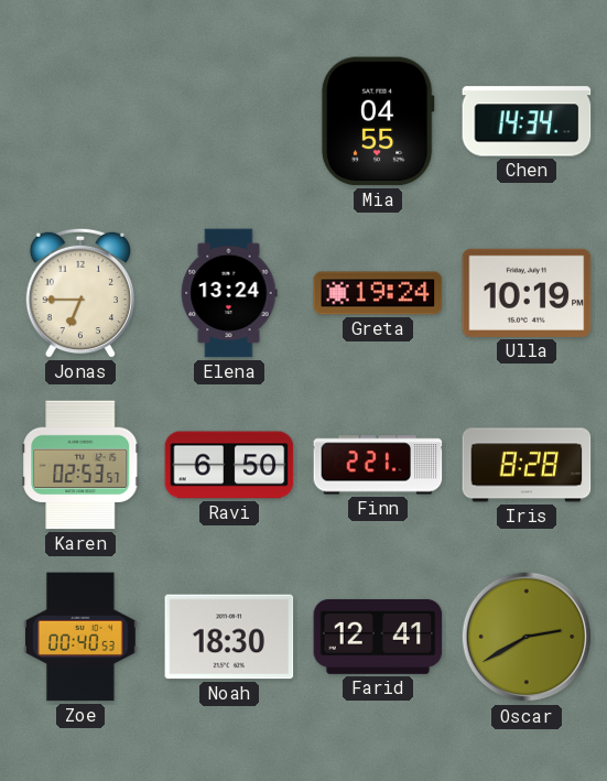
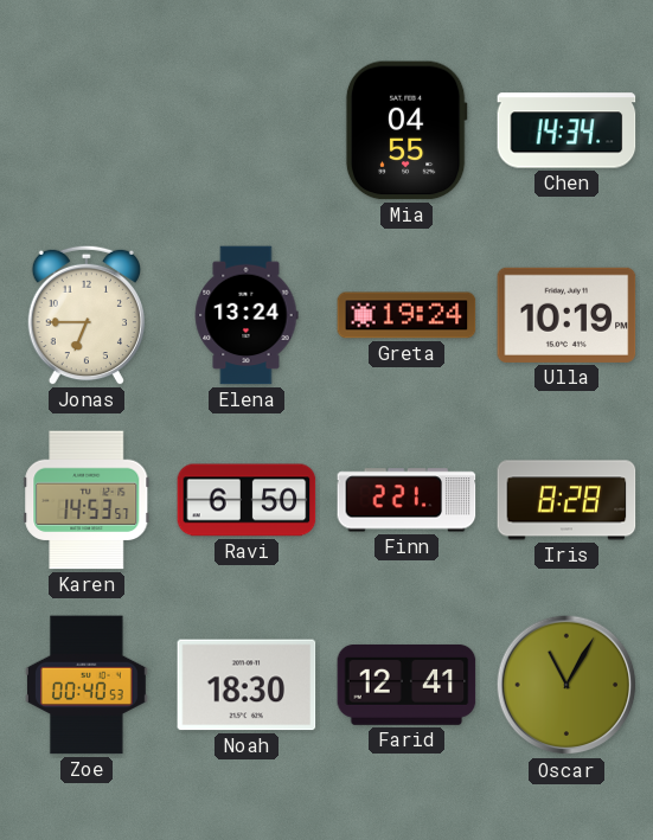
Karen: 02:53 -> 14:53 (87, 500)
Oscar: 2:40 -> 11:05 (566, 685)
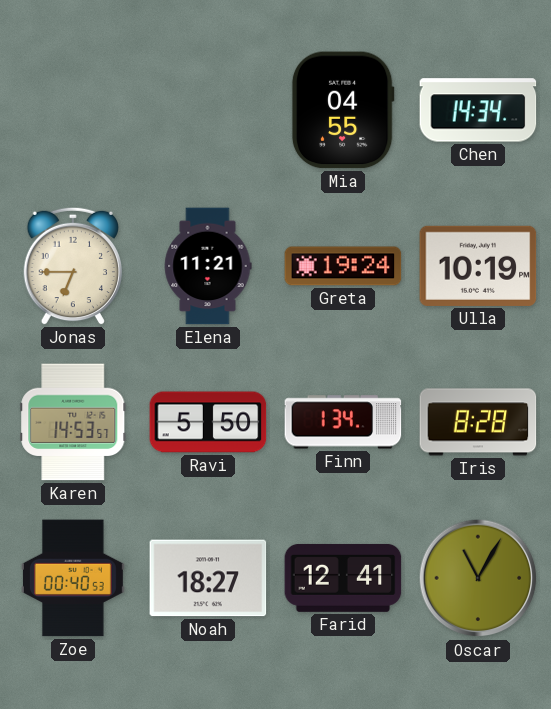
Elena: 13:24 -> 11:21 (208, 266)
Ravi: 6:50 -> 5:50 (208, 422)
Finn: 2:21 -> 1:34 (343, 422)
Noah: 18:30 -> 18:27 (208, 578)
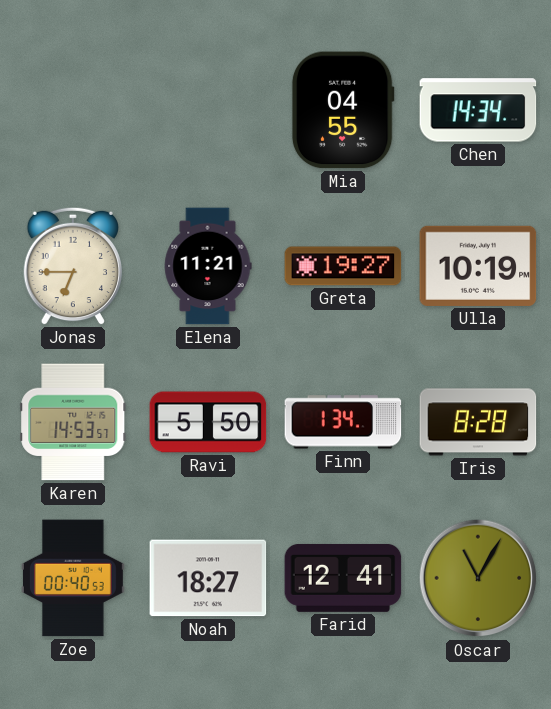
Greta: 19:24 -> 19:27 (343, 266)
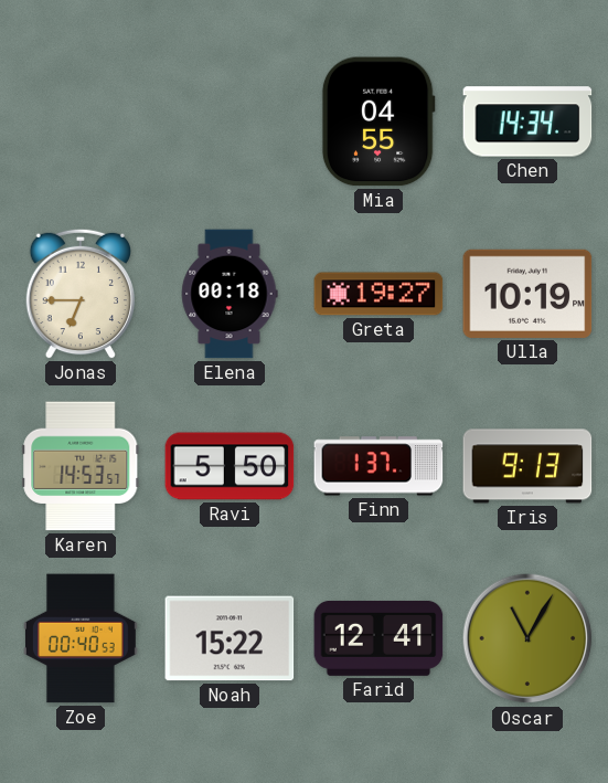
Elena: 11:21 -> 00:18 (230, 294)
Finn: 1:34 -> 1:37 (378, 466)
Iris: 8:28 -> 9:13 (527, 466)
Noah: 18:27 -> 15:22 (230, 638)
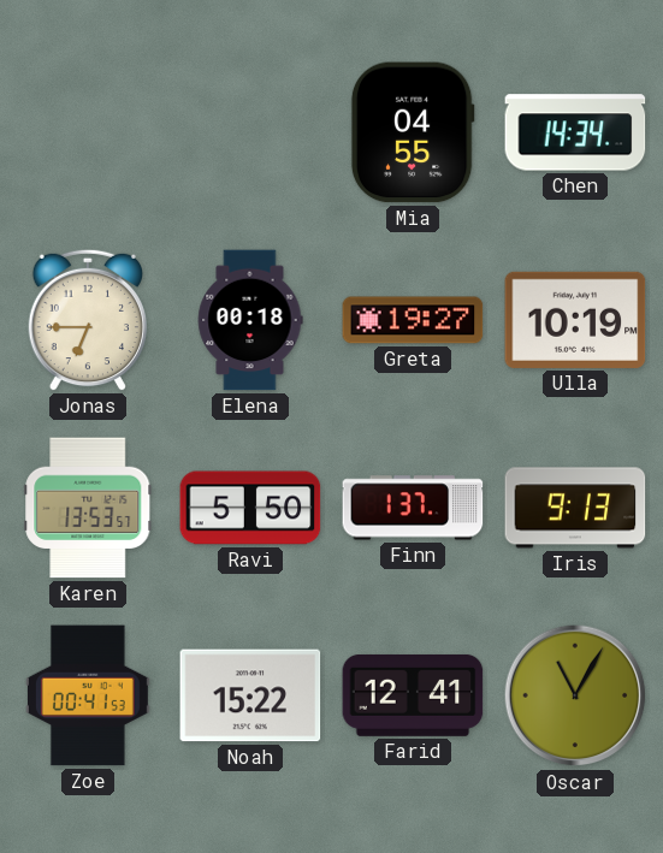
Karen: 14:53 -> 13:53 (88, 508)
Zoe: 00:40 -> 00:41 (88, 695)
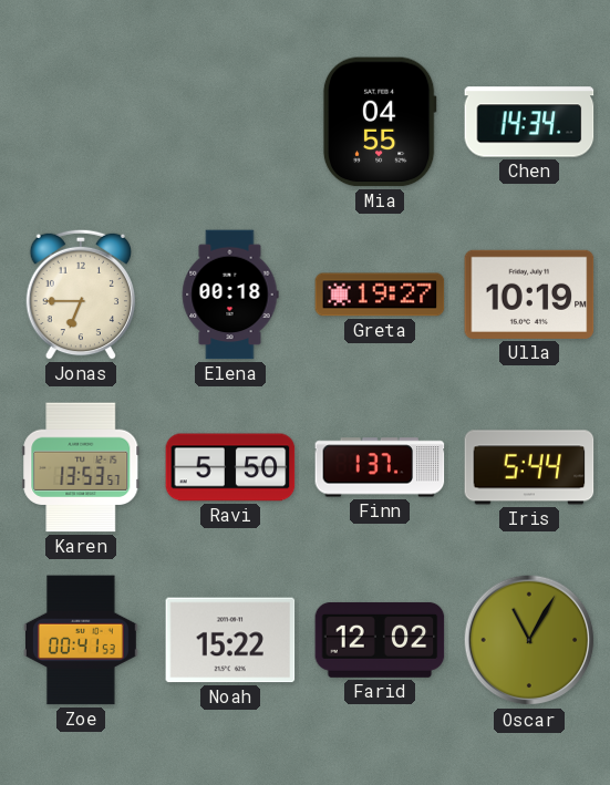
Iris: 9:13 -> 5:44 (529, 467)
Farid: 12:41 -> 12:02 (380, 640)
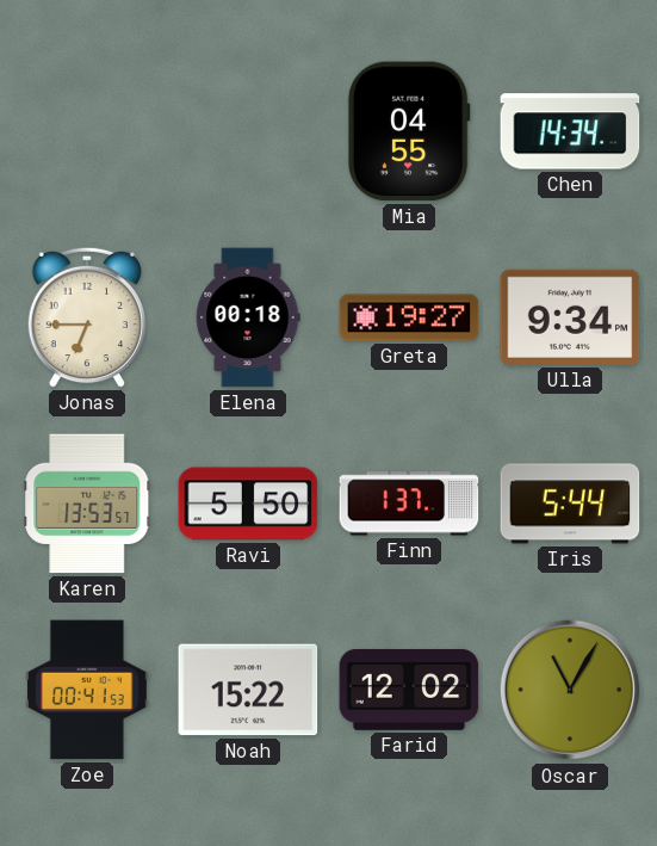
Ulla: 10:19 -> 9:34 (570, 317)
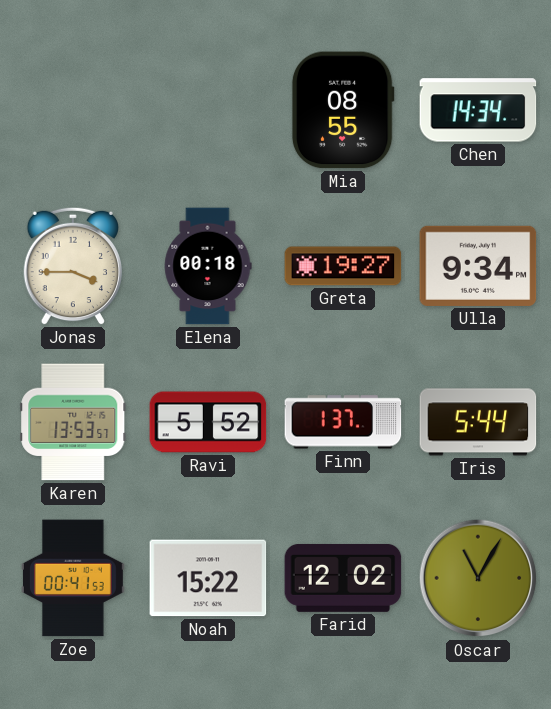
Mia: 04:55 -> 08:55 (343, 110)
Jonas: 6:45 -> 3:45 (73, 266)
Ravi: 5:50 -> 5:52 (208, 422)
